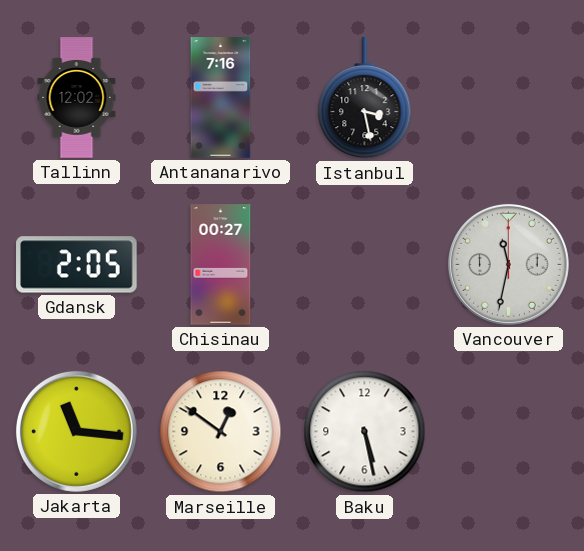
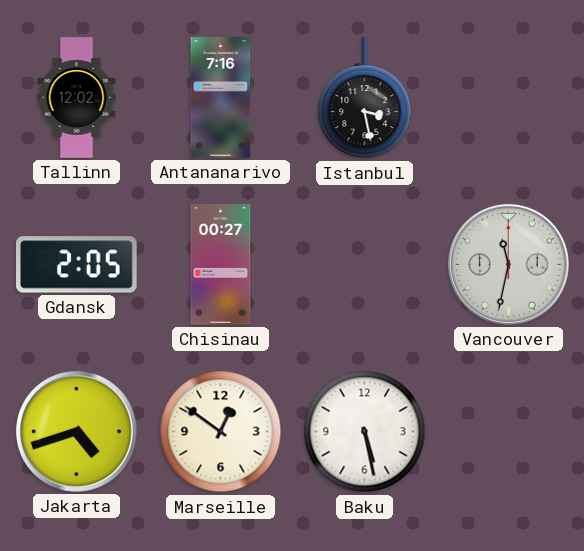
Jakarta: 11:16 -> 4:42 (76, 431)
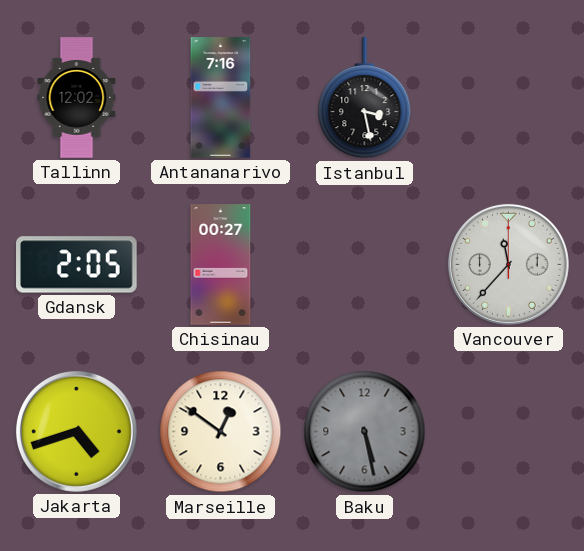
Vancouver: 11:32 -> 11:37 (508, 264)
Baku dial: white -> grey (365, 432)
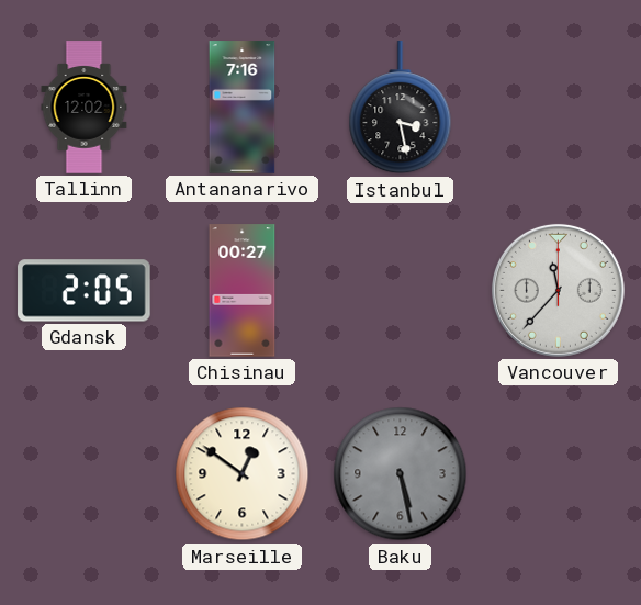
Jakarta: 4:42 -> none (76, 431)
